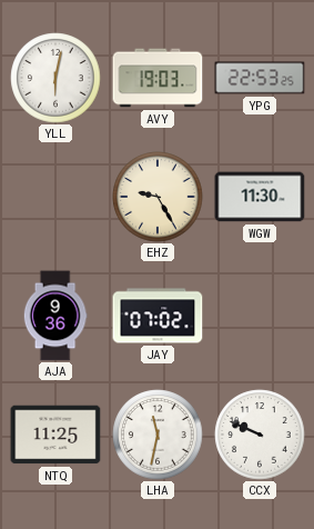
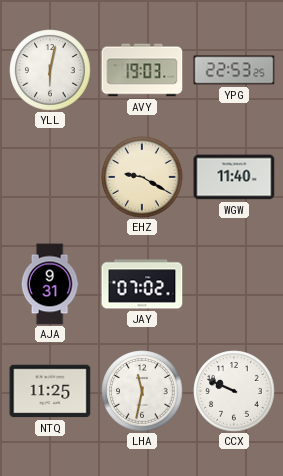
EHZ: 9:25 -> 9:20 (142, 177)
WGW: 11:30 -> 11:40 (234, 177)
AJA: 9:36 -> 9:31 (50, 284)
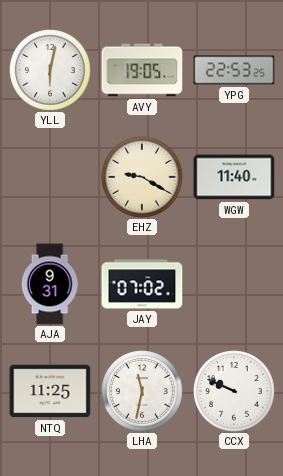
AVY: 19:03 -> 19:05 (142, 70)
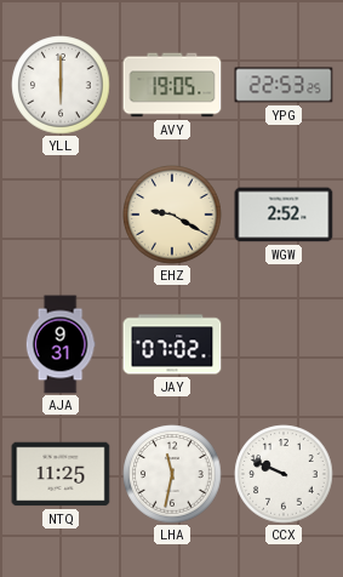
YLL: 6:02 -> 6:00 (61, 85)
WGW: 11:40 -> 2:52 (284, 215)
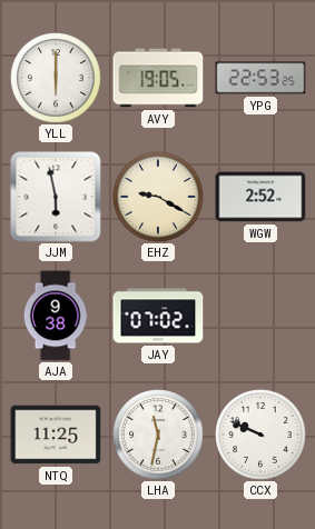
JJM: none -> 5:58 (56, 197)
AJA: 9:31 -> 9:38 (56, 316)
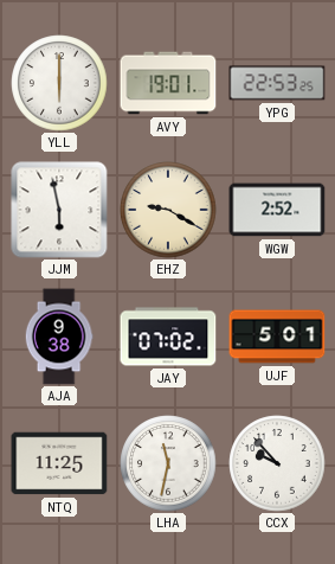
AVY: 19:05 -> 19:01 (168, 83)
UJF: none -> 5:01 (277, 337)
CCX: 9:49 -> 9:53 (277, 463)
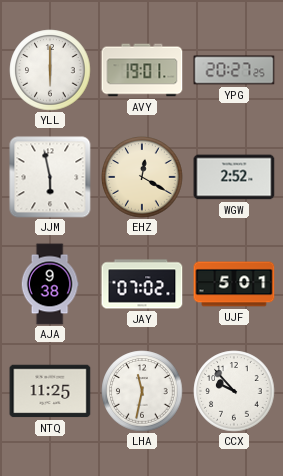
YPG: 22:53 -> 20:27 (234, 70)
EHZ: 9:20 -> 12:20 (142, 177)
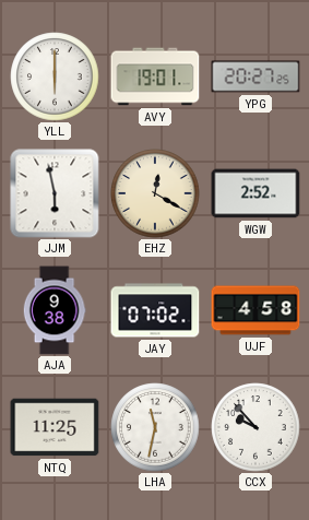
UJF: 5:01 -> 4:58 (255, 310)
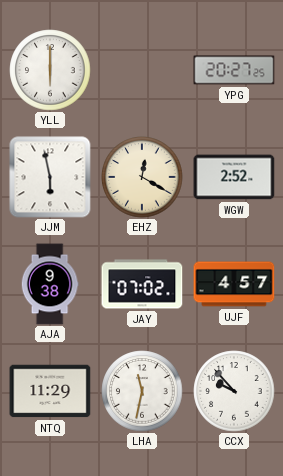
AVY: 19:01 -> none (155, 76)
UJF: 4:58 -> 4:57 (234, 284)
NTQ: 11:25 -> 11:29 (50, 391)
